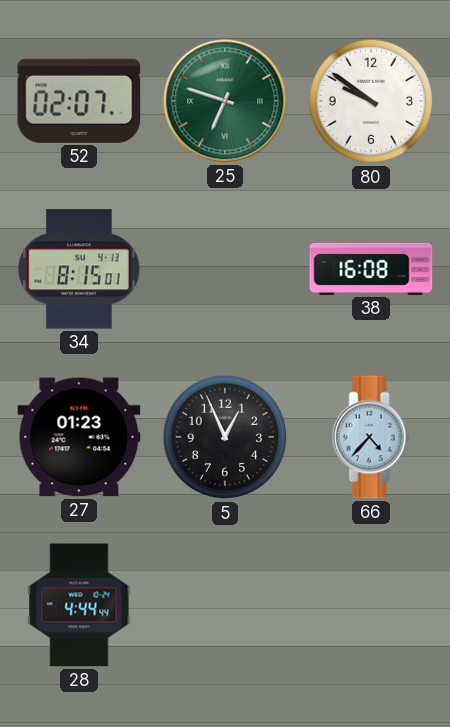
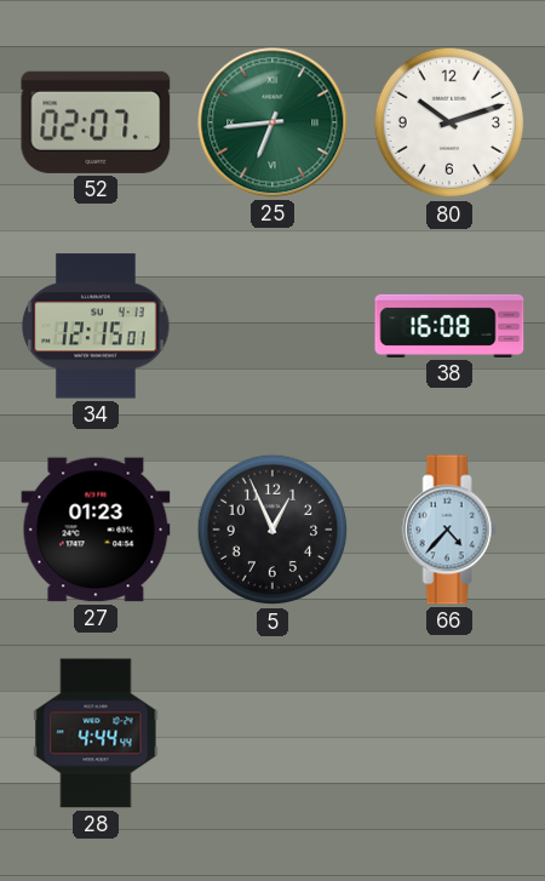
25: 6:48 -> 6:44 (272, 122)
80: 9:51 -> 10:12 (449, 122)
34: 8:15 -> 12:15 (96, 326)
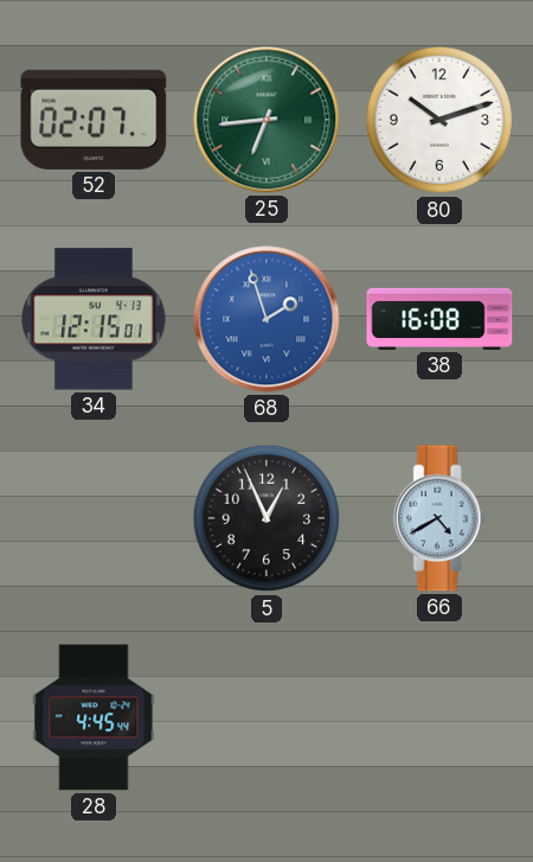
68: none -> 1:57 (266, 319)
27: 01:23 -> none (96, 530)
66: 4:37 -> 4:40 (439, 518)
28: 4:44 -> 4:45 (94, 717)
